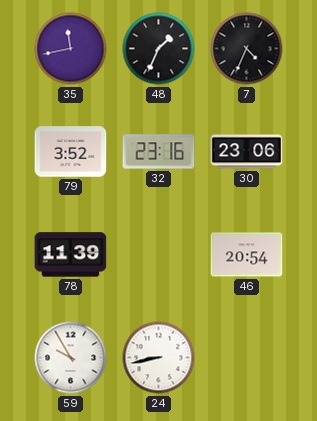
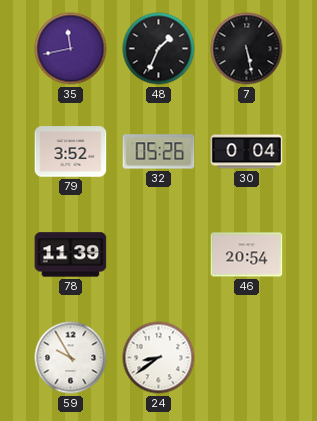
7: 4:34 -> 5:28 (247, 49)
32: 23:16 -> 05:26 (159, 152)
30: 23:06 -> 0:04 (247, 152)
24: 8:43 -> 8:39 (159, 358)
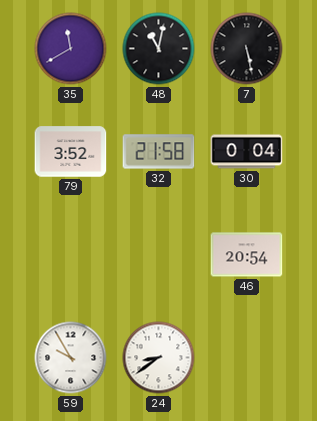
35: 11:43 -> 11:40 (71, 49)
48: 1:34 -> 11:02 (159, 49)
32: 05:26 -> 21:58 (159, 152)
78: 11:39 -> none (71, 255)
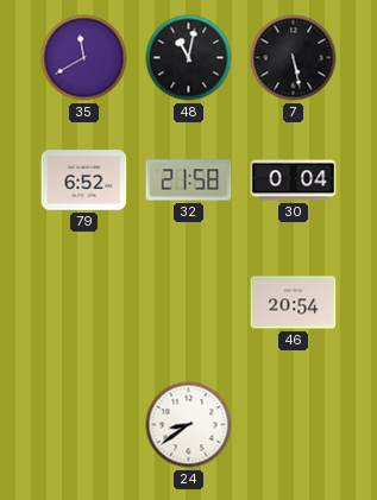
79: 3:52 -> 6:52 (84, 181)
59: 9:55 -> none (71, 358)
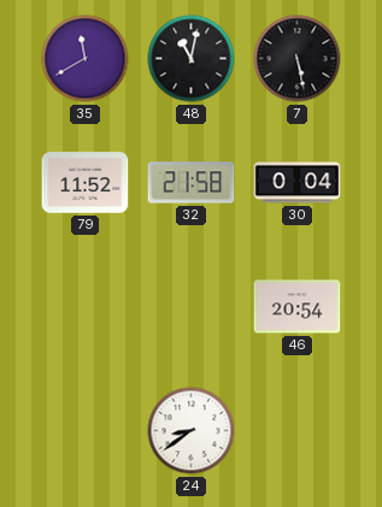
79: 6:52 -> 11:52 (86, 183)
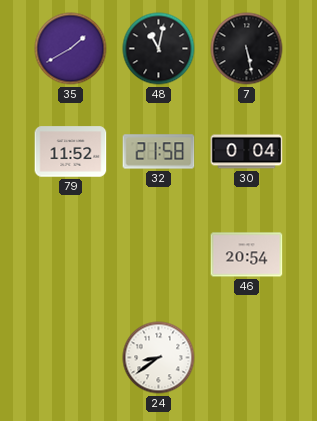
35: 11:40 -> 1:40 (71, 49)
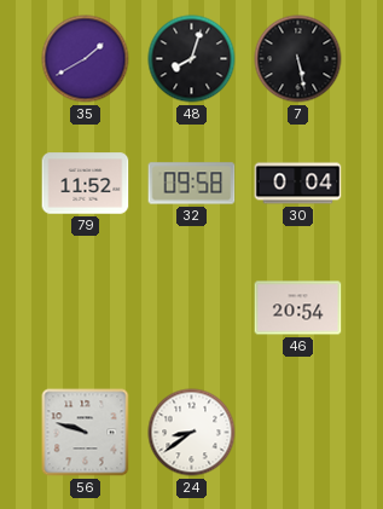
48: 11:02 -> 8:03 (192, 59)
32: 21:58 -> 09:58 (192, 184)
56: none -> 9:48 (86, 433)
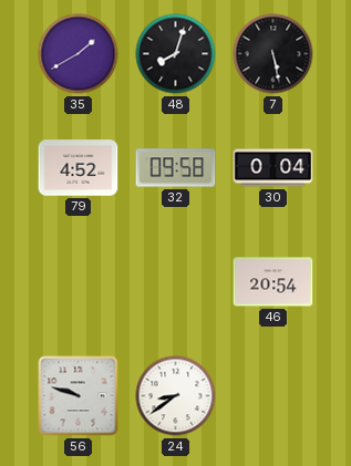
79: 11:52 -> 4:52 (79, 168)
